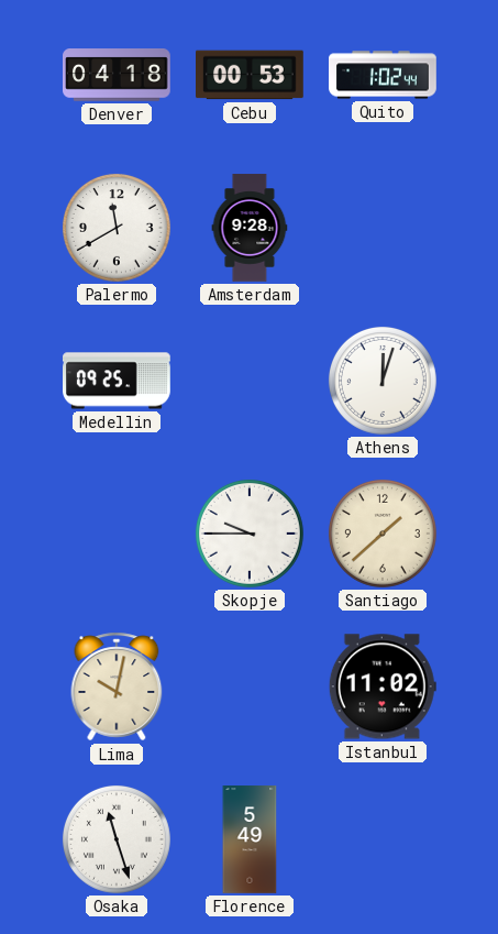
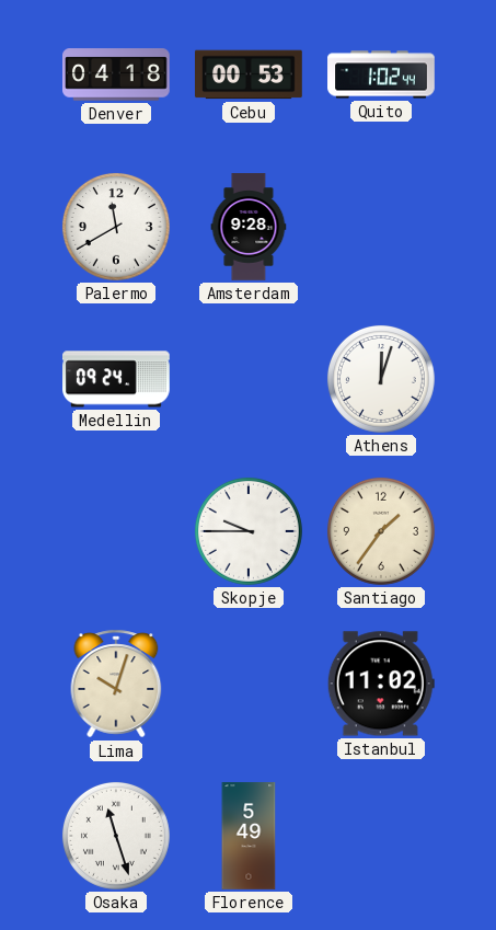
Medellin: 09:25 -> 09:24 (117, 379)
Santiago: 1:38 -> 1:36 (381, 531)
Lima: 10:02 -> 10:03 (116, 684)
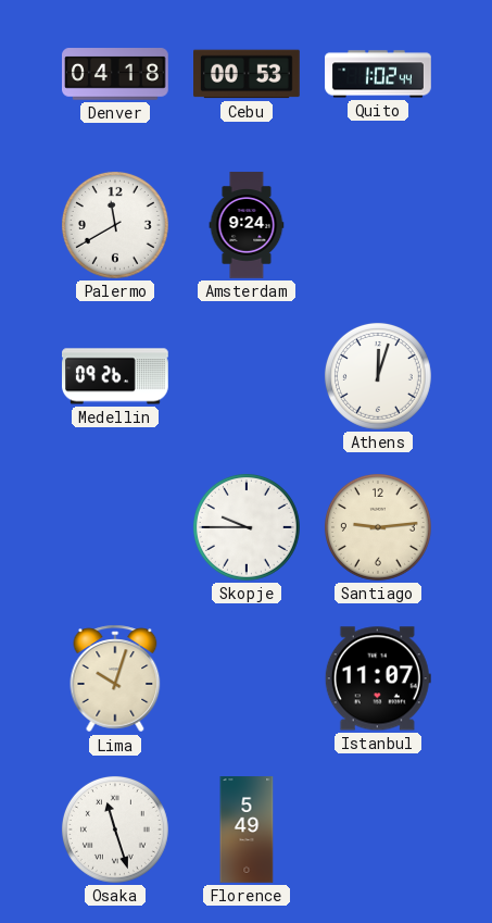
Amsterdam: 9:28 -> 9:24 (247, 225)
Medellin: 09:24 -> 09:26 (116, 376)
Santiago: 1:36 -> 9:14 (378, 527)
Istanbul: 11:02 -> 11:07 (378, 678)
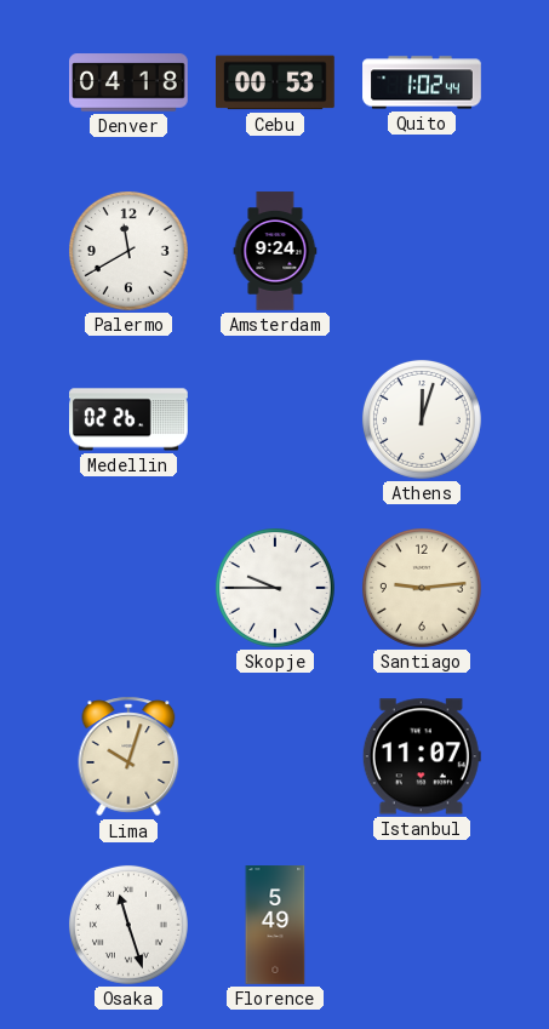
Medellin: 09:26 -> 02:26 (130, 419)
